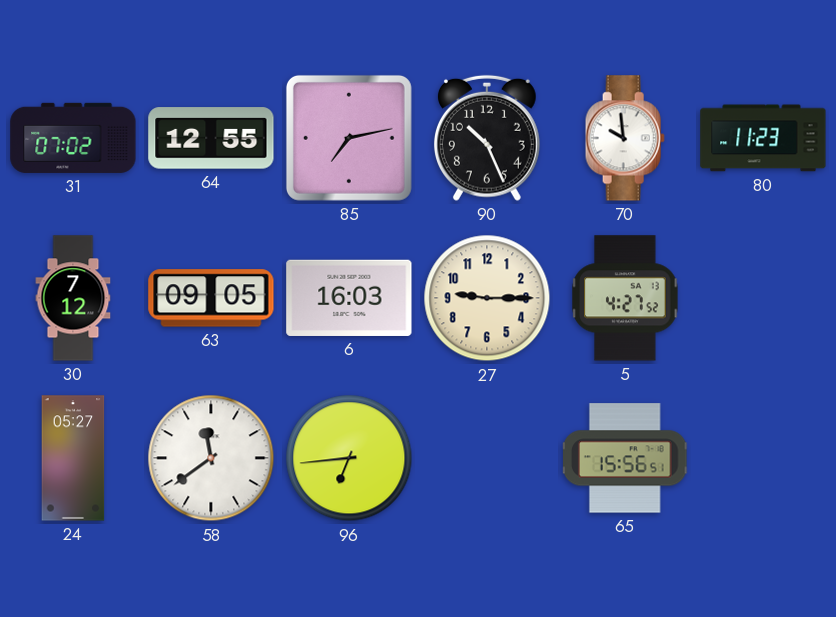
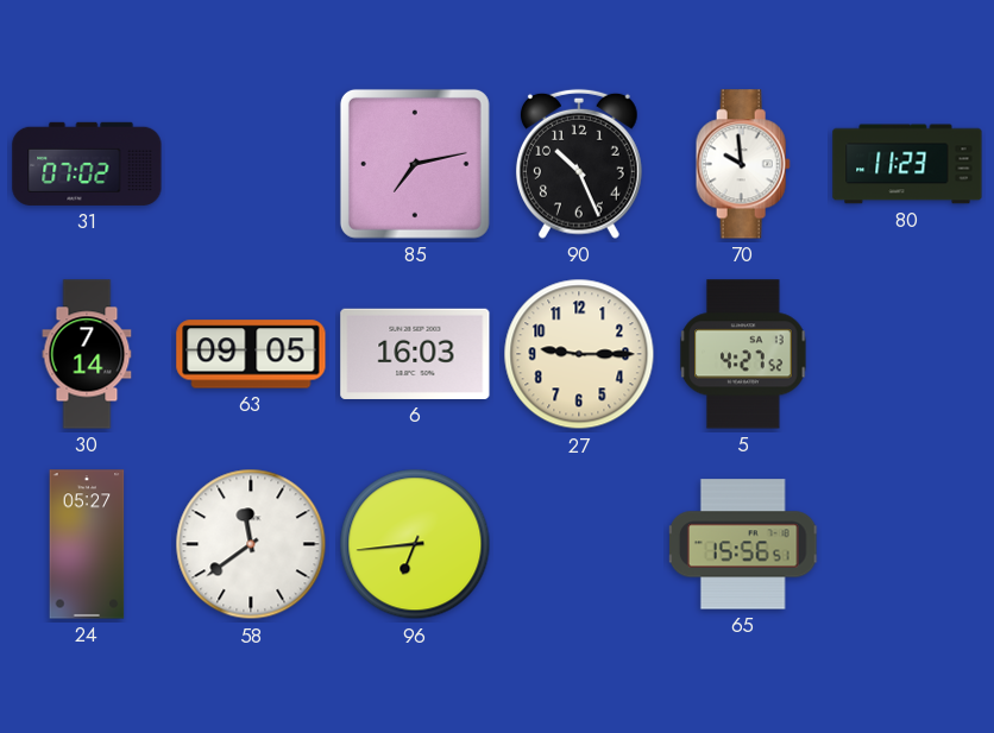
64: 12:55 -> none (211, 138)
30: 7:12 -> 7:14 (87, 354)
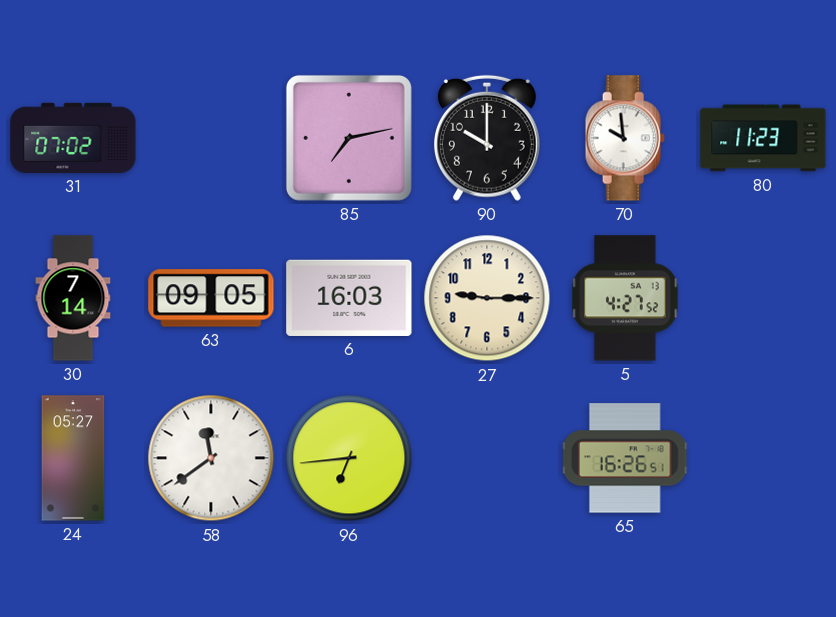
90: 10:26 -> 10:00 (487, 138)
65: 15:56 -> 16:26 (626, 458)
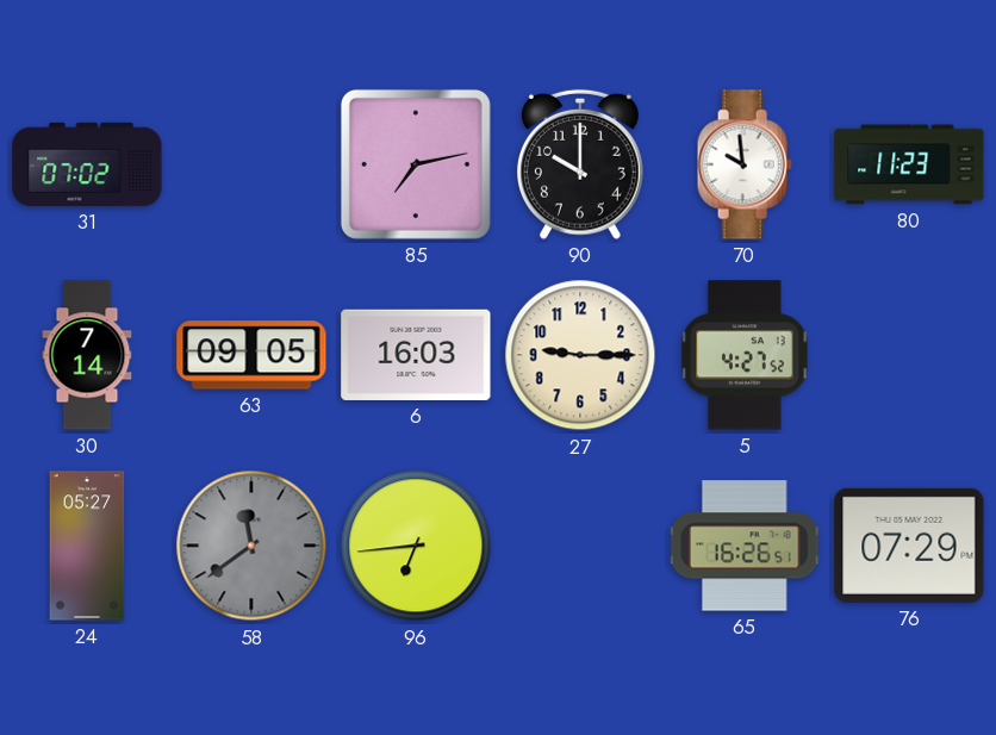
58 dial: white -> grey (251, 546)
76: none -> 07:29 (909, 546)
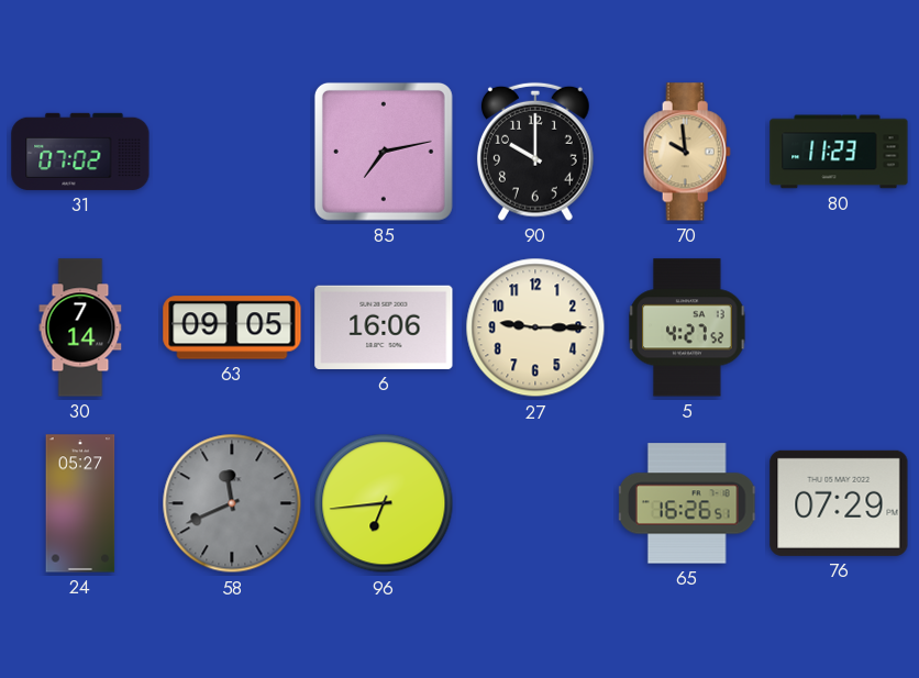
70 dial: white -> champagne (687, 152)
6: 16:03 -> 16:06 (384, 327)
58: 11:39 -> 11:41 (232, 503)
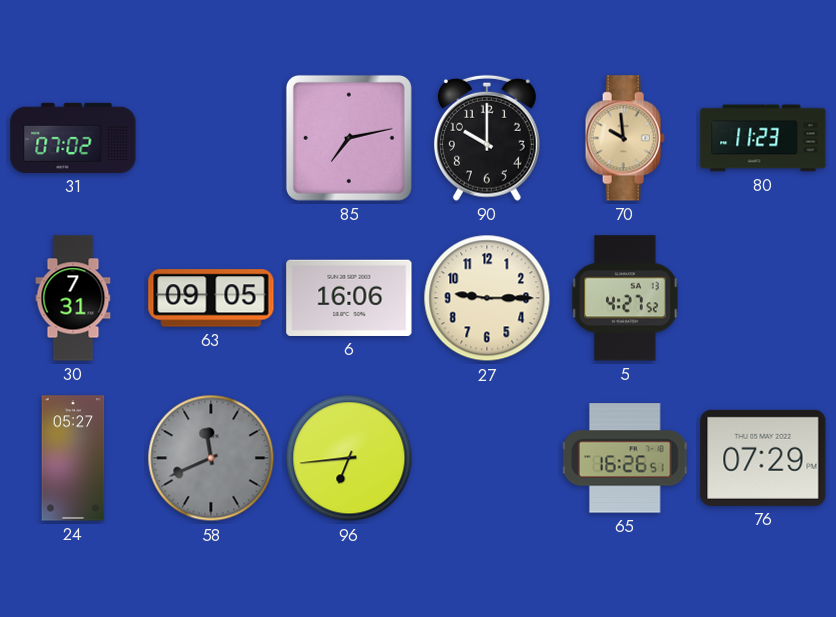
30: 7:14 -> 7:31 (73, 298)
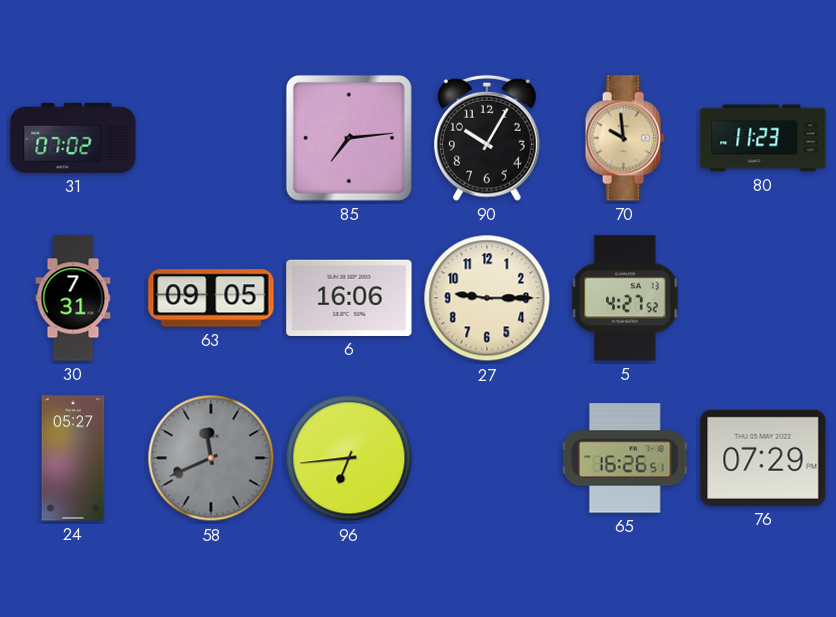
85: 7:13 -> 7:14 (349, 138)
90: 10:00 -> 10:05 (487, 138)
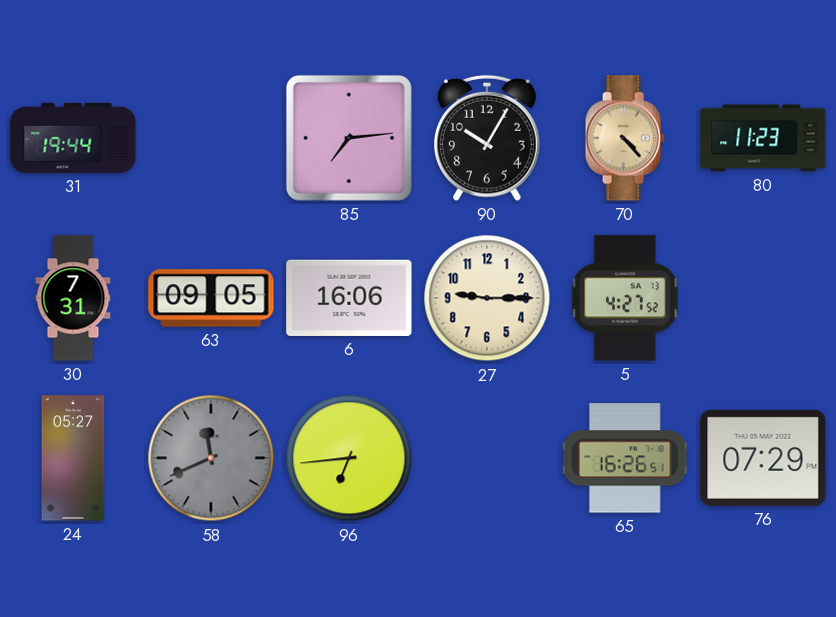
31: 07:02 -> 19:44 (73, 138)
70: 9:59 -> 4:23 (625, 138)
